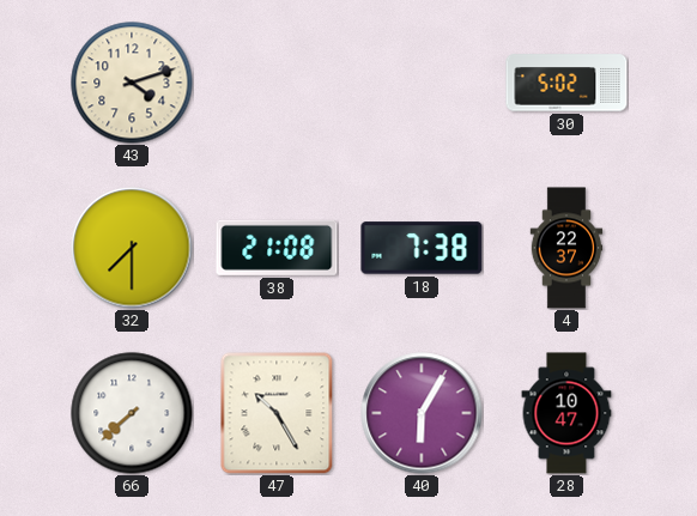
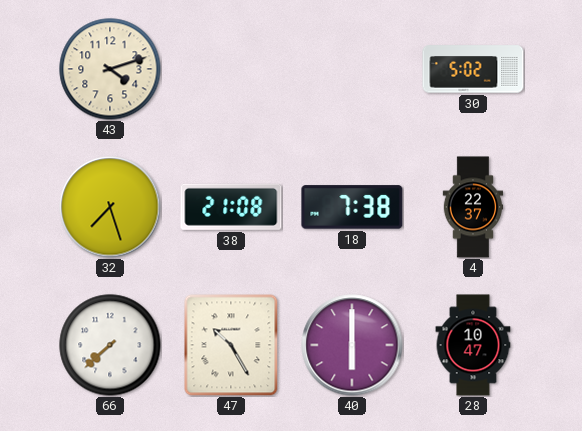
32: 7:30 -> 7:27 (110, 207)
40: 6:05 -> 6:00 (352, 345)
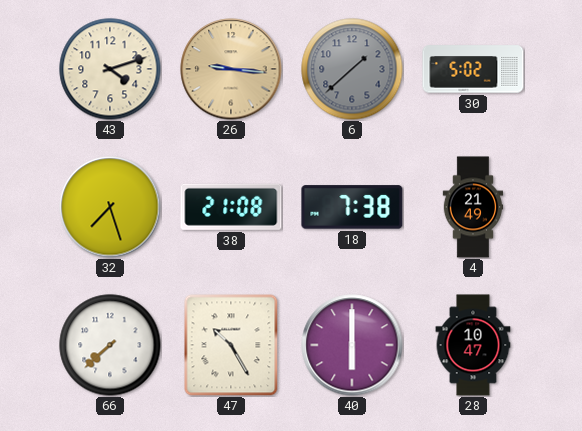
26: none -> 9:16 (231, 69)
6: none -> 1:38 (352, 69)
4: 22:37 -> 21:49 (473, 207)
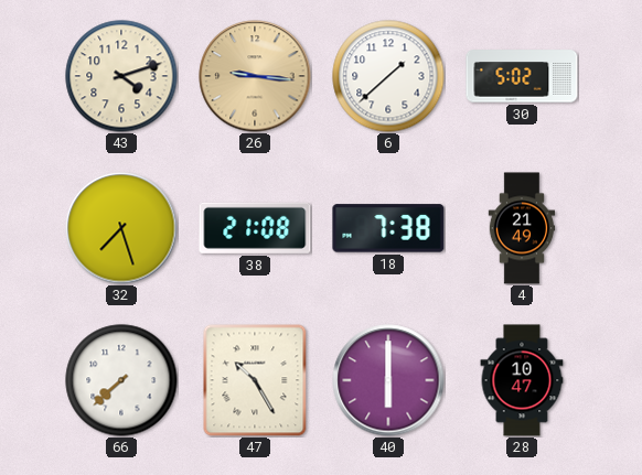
6 dial: grey -> white (388, 76)
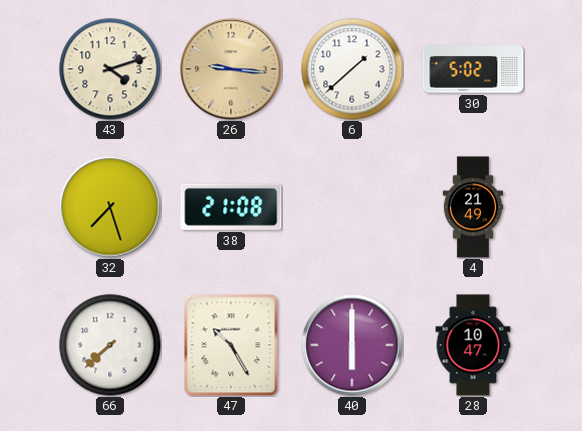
18: 7:38 -> none (388, 228)
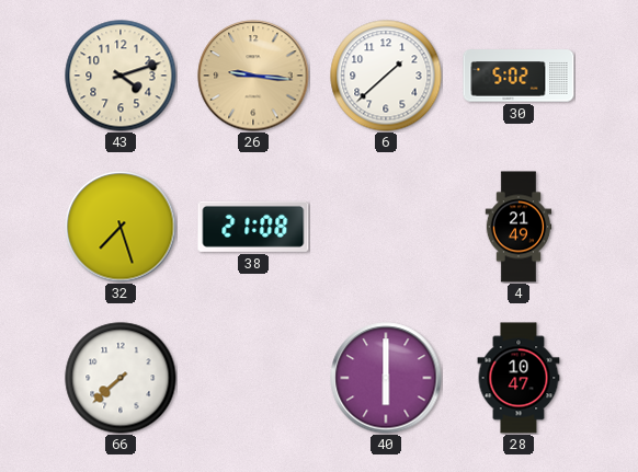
47: 10:25 -> none (231, 345)
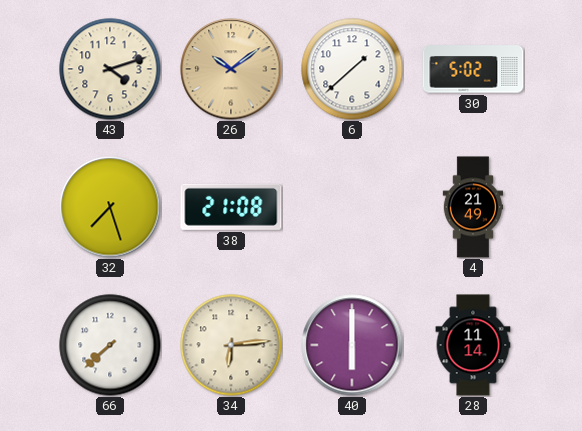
26: 9:16 -> 10:09 (231, 69)
34: none -> 6:14 (231, 345)
28: 10:47 -> 11:14 (473, 345)
